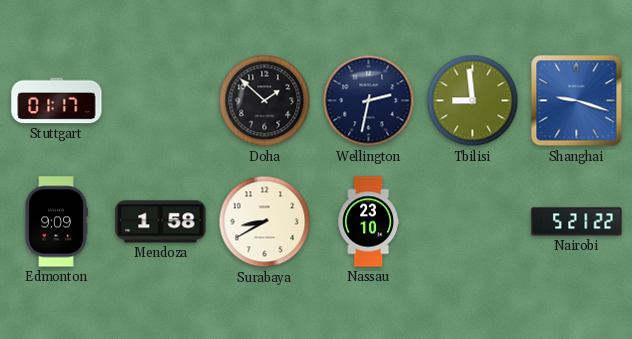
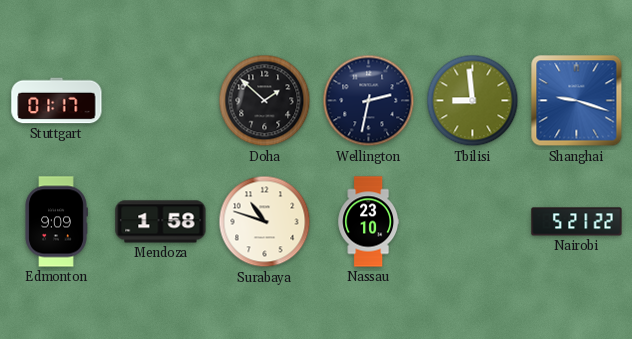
Surabaya: 8:40 -> 10:48 (265, 222)
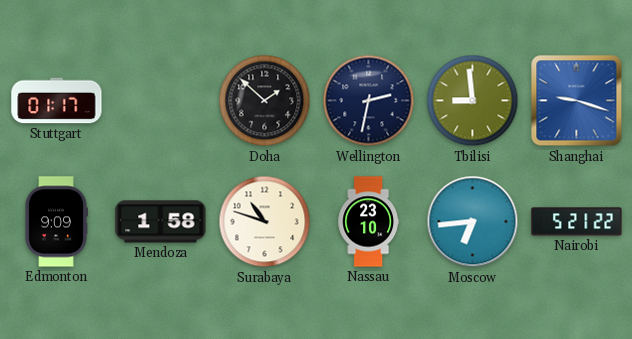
Moscow: none -> 6:44 (473, 222)
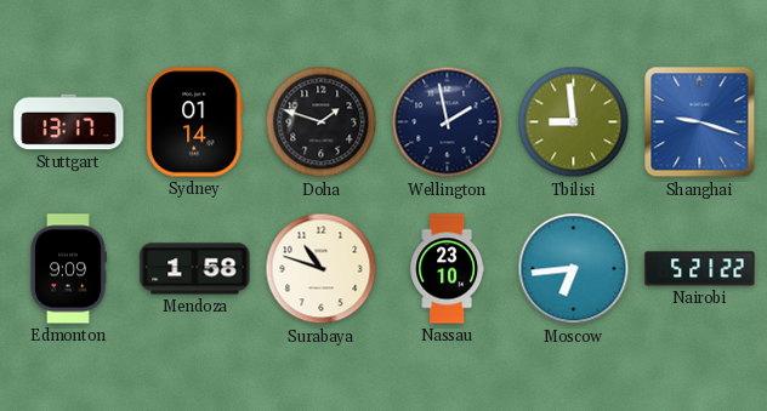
Stuttgart: 01:17 -> 13:17 (69, 122)
Sydney: none -> 01:14 (194, 122)
Doha: 1:52 -> 1:48 (322, 122)
Wellington: 2:32 -> 1:58 (448, 122)
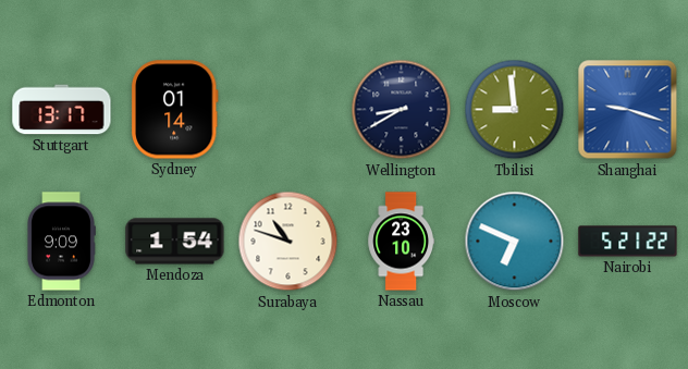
Doha: 1:48 -> none (322, 122)
Wellington: 1:58 -> 8:40 (402, 110)
Mendoza: 1:58 -> 1:54 (175, 242)
Moscow: 6:44 -> 6:49 (515, 242)
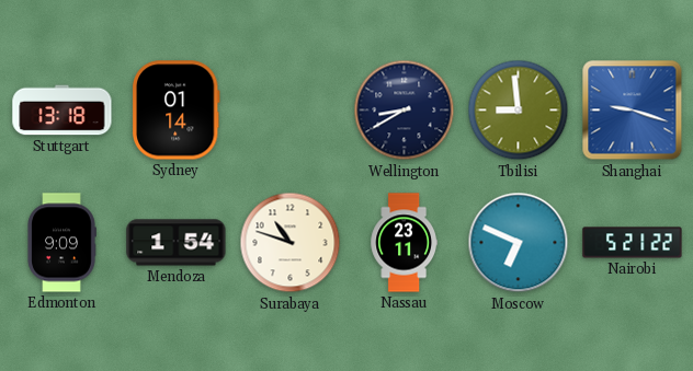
Stuttgart: 13:17 -> 13:18 (63, 111)
Nassau: 23:10 -> 23:11 (404, 243)
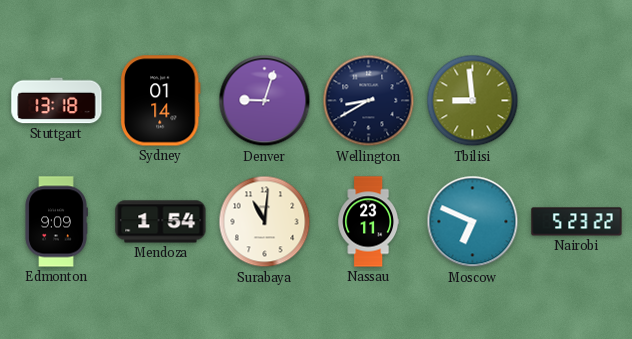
Denver: none -> 9:03 (265, 101)
Shanghai: 9:18 -> none (633, 111)
Surabaya: 10:48 -> 11:01 (265, 222)
Nairobi: 5:21 -> 5:23 (577, 222)
